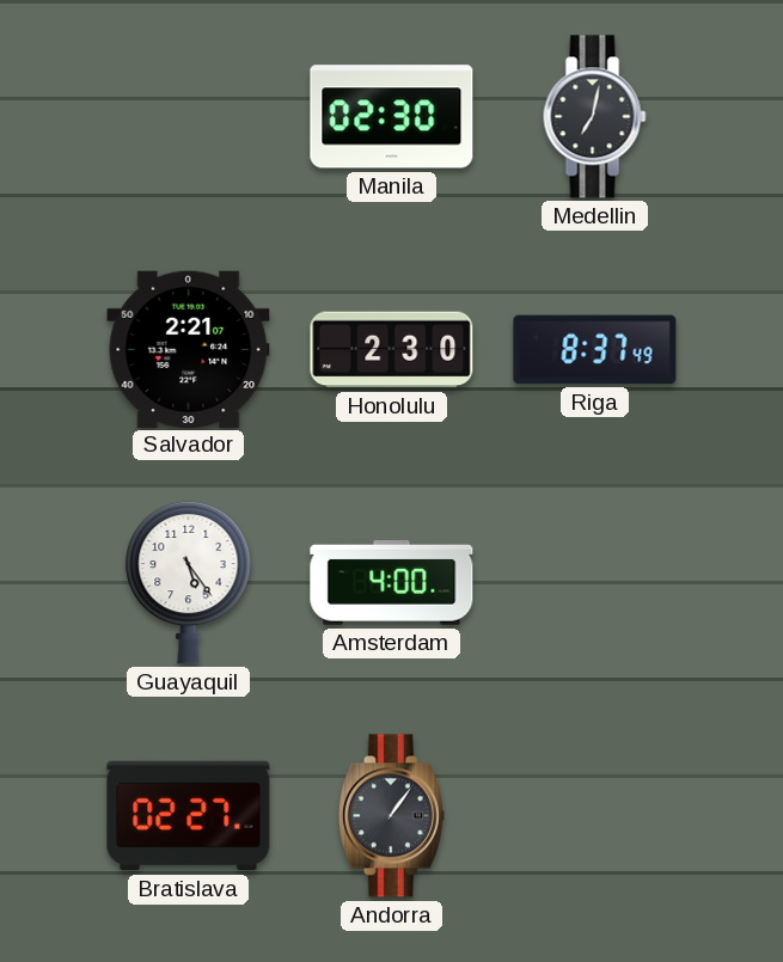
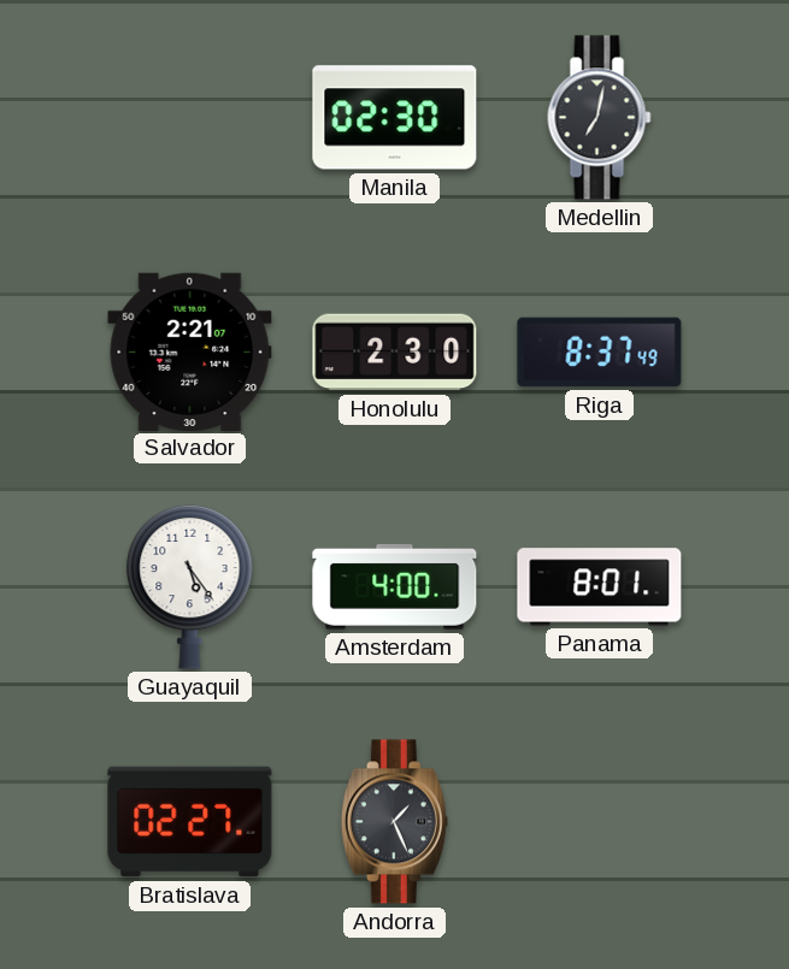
Panama: none -> 8:01 (600, 587)
Andorra: 1:06 -> 1:26 (394, 822)
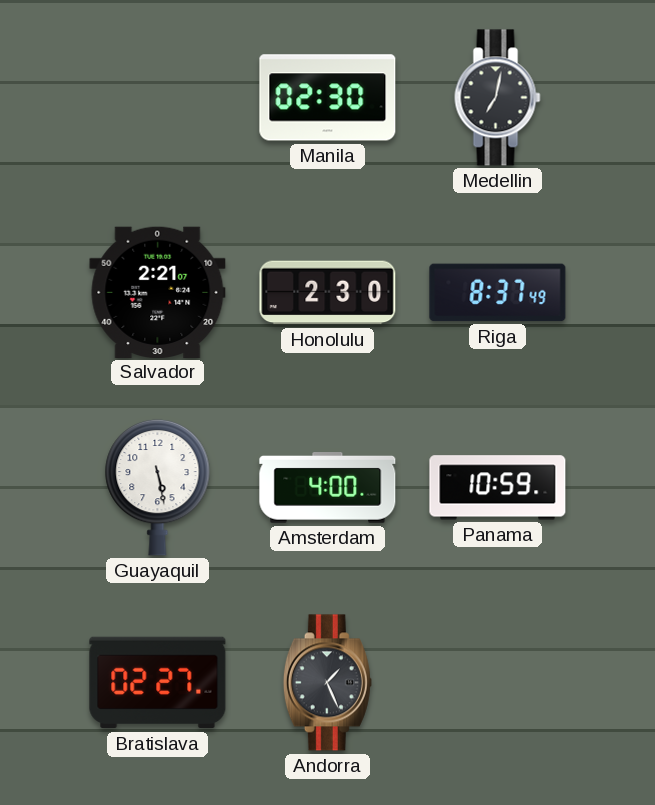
Guayaquil: 5:24 -> 5:28 (158, 487)
Panama: 8:01 -> 10:59 (498, 488)
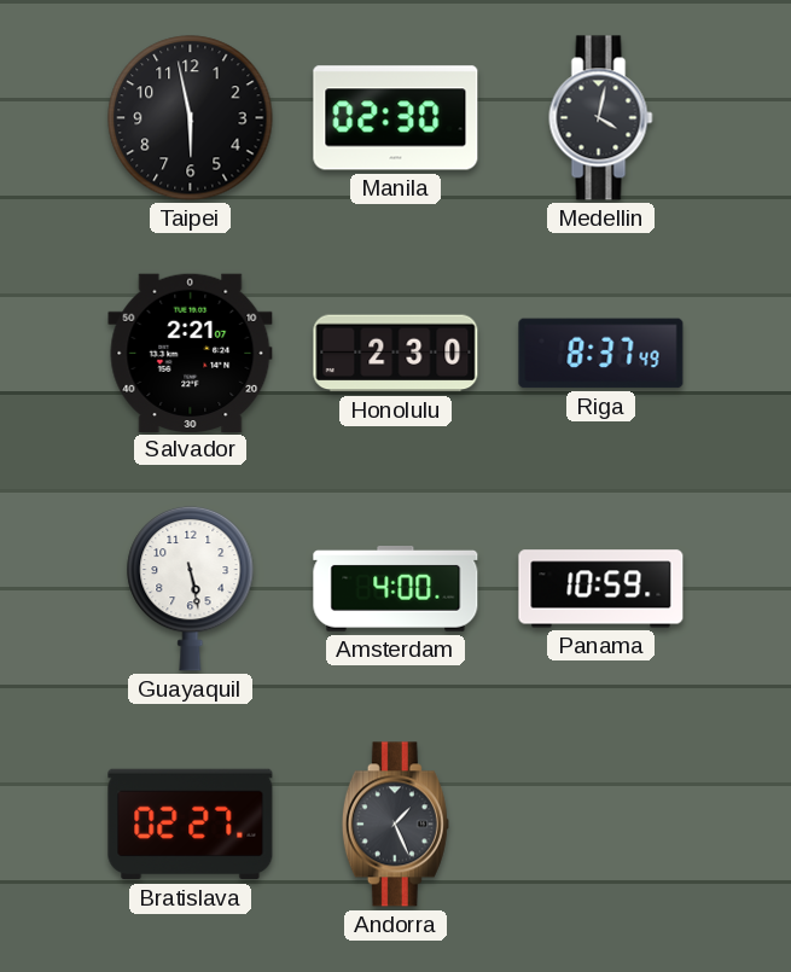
Taipei: none -> 5:58 (191, 118)
Medellin: 7:02 -> 4:02 (601, 118)
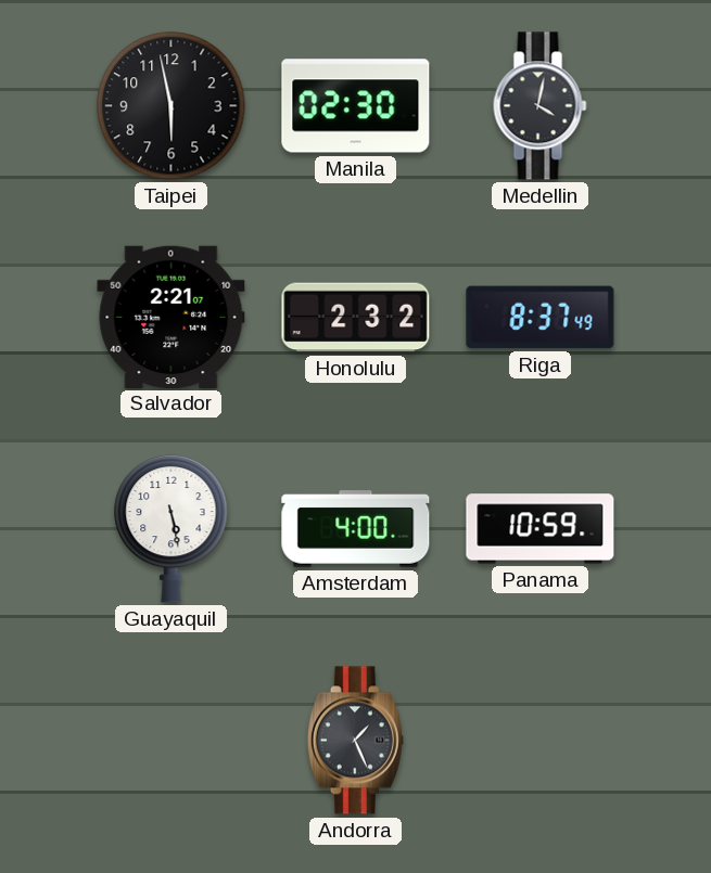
Honolulu: 2:30 -> 2:32 (356, 318)
Bratislava: 02:27 -> none (191, 825)
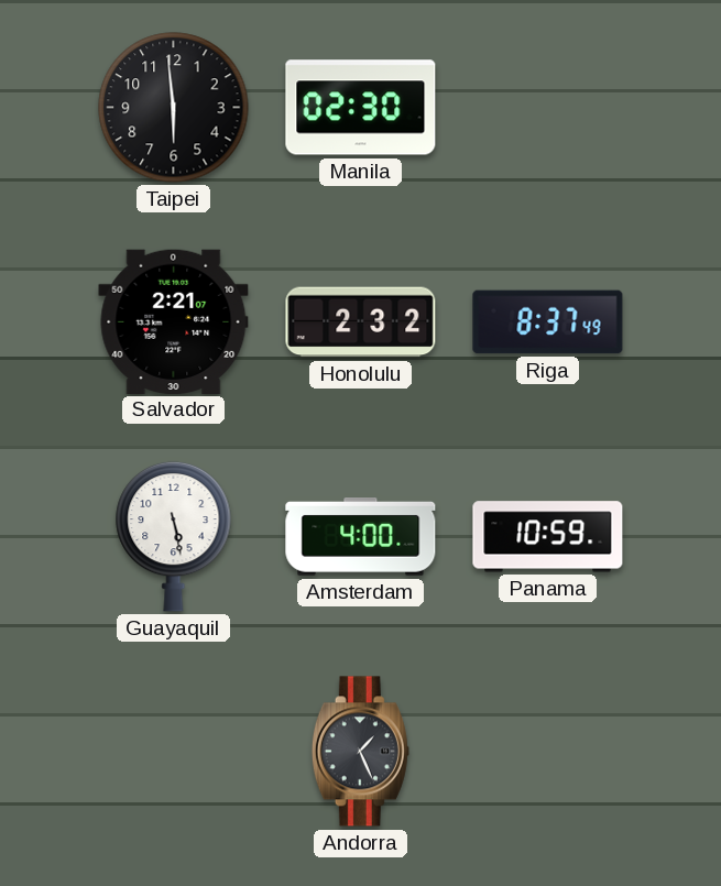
Taipei: 5:58 -> 5:59 (174, 108)
Medellin: 4:02 -> none (541, 106)
